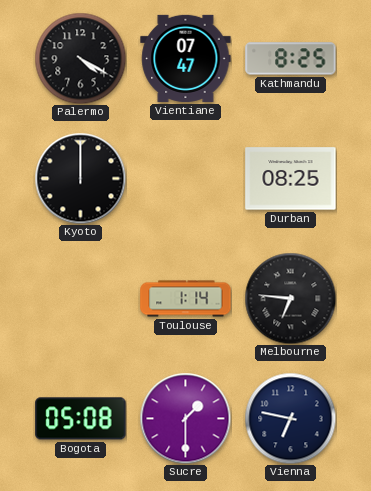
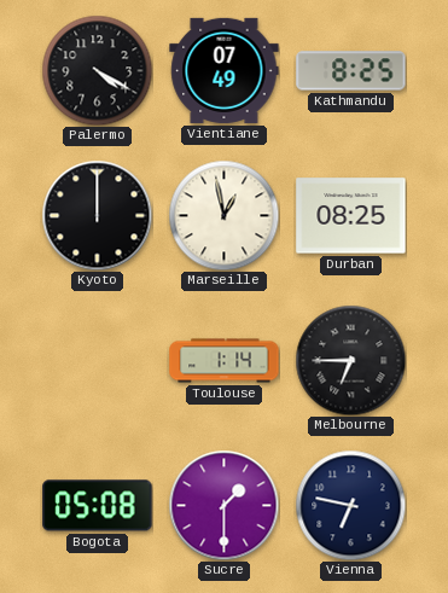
Vientiane: 07:47 -> 07:49 (225, 70)
Marseille: none -> 12:58 (223, 215)
Melbourne: 6:46 -> 6:45 (350, 360)
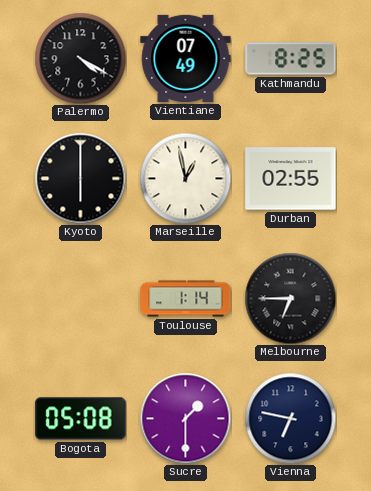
Kyoto: 12:00 -> 6:00 (80, 178)
Durban: 08:25 -> 02:55 (291, 179)
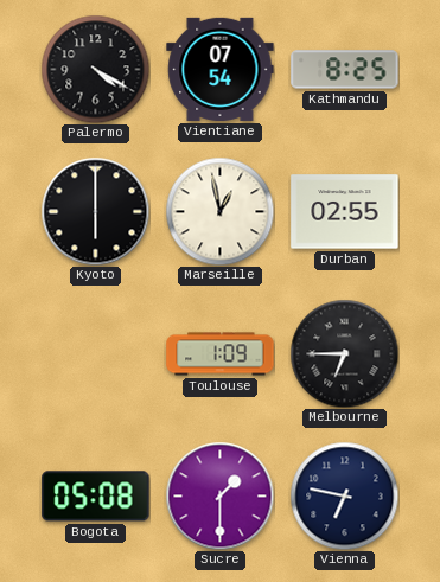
Vientiane: 07:49 -> 07:54 (221, 69)
Toulouse: 1:14 -> 1:09 (221, 354)
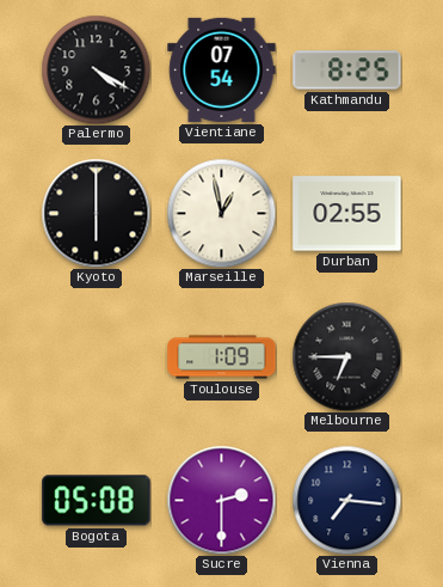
Sucre: 1:30 -> 2:30 (221, 500)
Vienna: 6:47 -> 7:16 (346, 500)
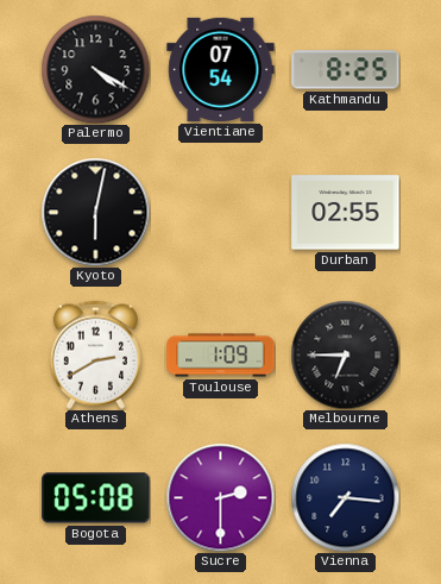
Kyoto: 6:00 -> 6:02 (95, 212)
Marseille: 12:58 -> none (221, 213)
Athens: none -> 2:40 (95, 354)
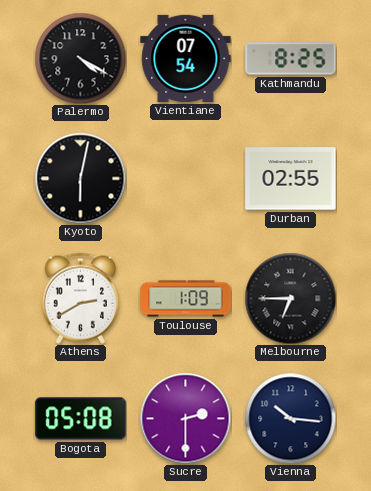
Vienna: 7:16 -> 10:16 (290, 418)
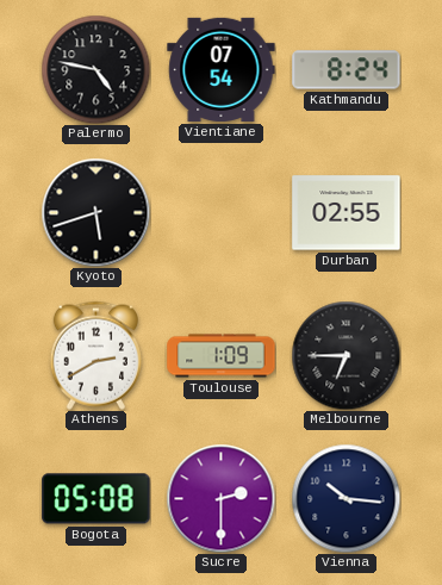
Palermo: 4:20 -> 4:47 (95, 69)
Kathmandu: 8:25 -> 8:24 (347, 70)
Kyoto: 6:02 -> 5:42 (95, 212)
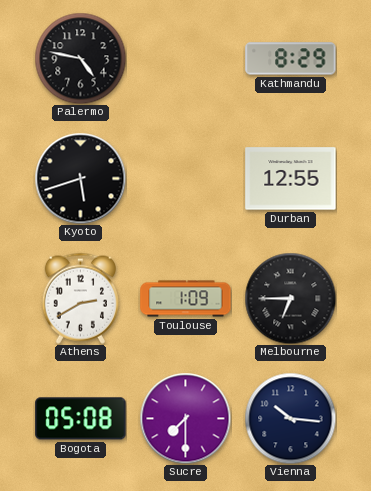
Vientiane: 07:54 -> none (222, 69)
Kathmandu: 8:24 -> 8:29 (291, 59)
Durban: 02:55 -> 12:55 (291, 179)
Sucre: 2:30 -> 7:30 (185, 418)
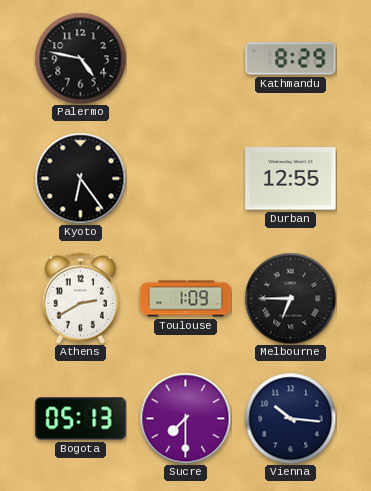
Kyoto: 5:42 -> 6:24 (80, 178)
Bogota: 05:08 -> 05:13 (81, 419)
